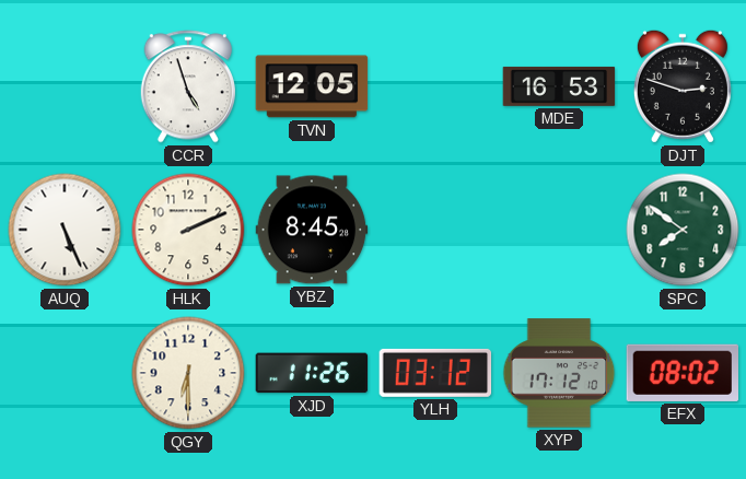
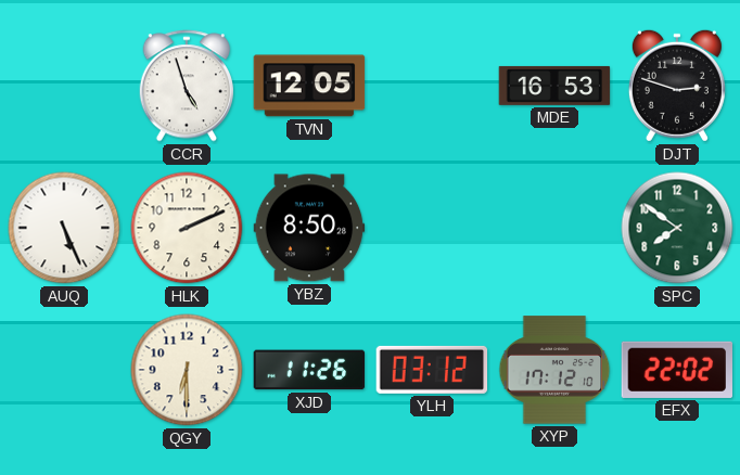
YBZ: 8:45 -> 8:50 (309, 228)
EFX: 08:02 -> 22:02 (676, 370)
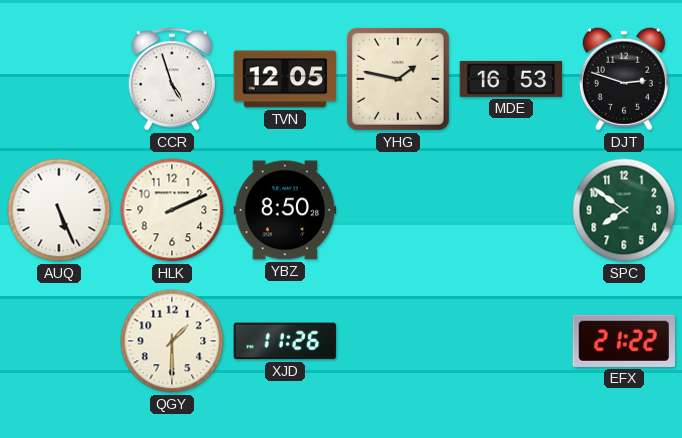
YHG: none -> 1:47 (398, 79)
QGY: 6:30 -> 1:30 (172, 341)
YLH: 03:12 -> none (432, 370)
XYP: 17:12 -> none (554, 370)
EFX: 22:02 -> 21:22 (623, 341)
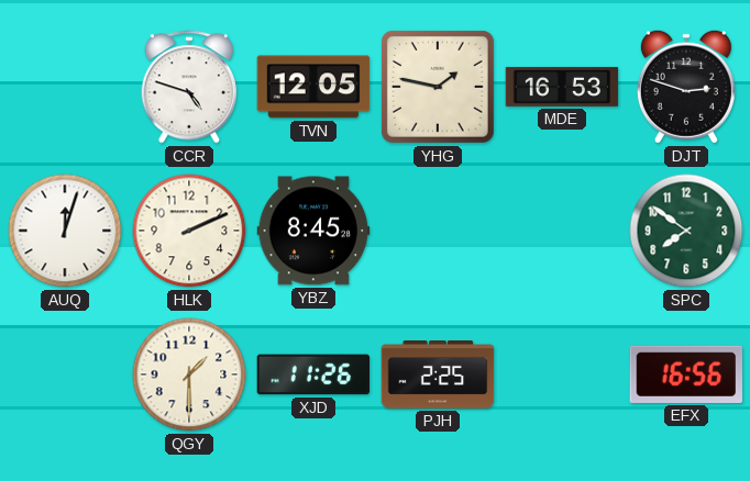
CCR: 4:57 -> 4:48 (188, 87)
AUQ: 5:26 -> 12:03 (65, 231)
YBZ: 8:50 -> 8:45 (313, 231)
PJH: none -> 2:25 (438, 376)
EFX: 21:22 -> 16:56 (685, 374)
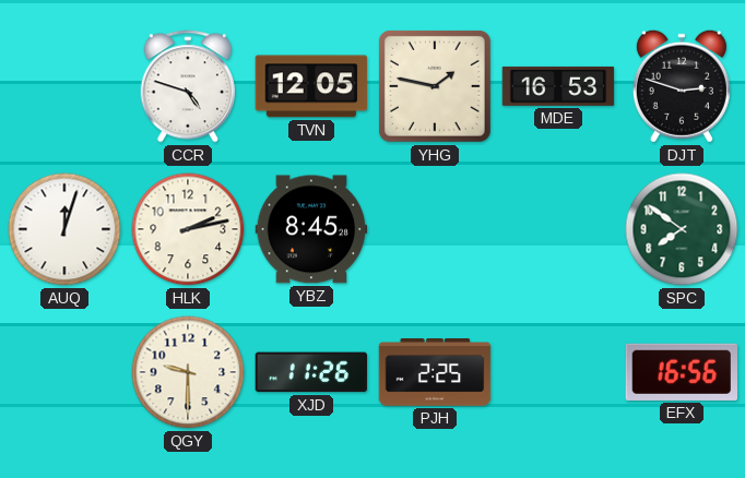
HLK: 2:11 -> 2:13 (188, 229)
QGY: 1:30 -> 9:30 (188, 372)
